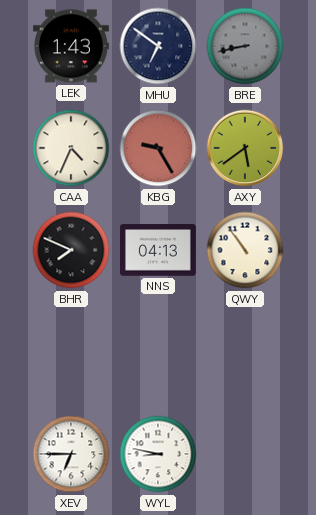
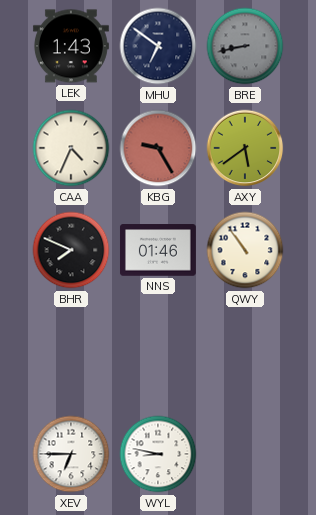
NNS: 04:13 -> 01:46 (158, 250)
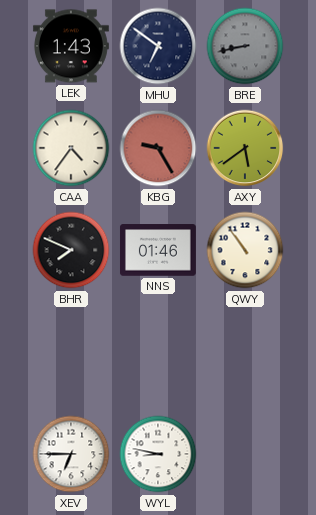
CAA: 4:34 -> 4:36 (71, 148)
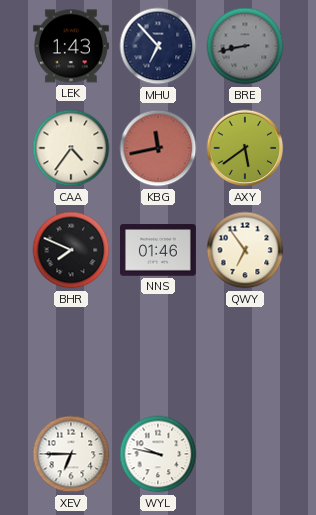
MHU: 6:51 -> 6:53 (158, 46)
KBG: 9:25 -> 11:43 (158, 148)
QWY: 10:54 -> 6:54 (245, 250)
WYL: 8:47 -> 9:47 (158, 454)
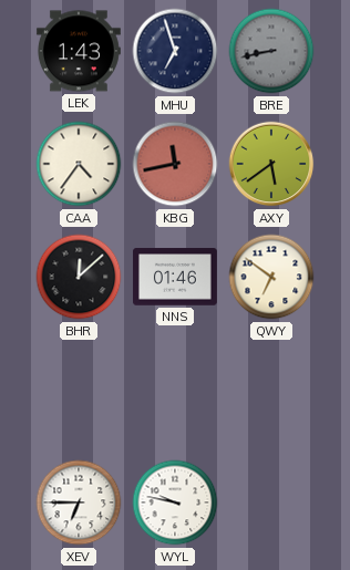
MHU: 6:53 -> 6:57 (175, 51)
BHR: 7:49 -> 12:08 (79, 277)
QWY: 6:54 -> 6:51 (271, 277)
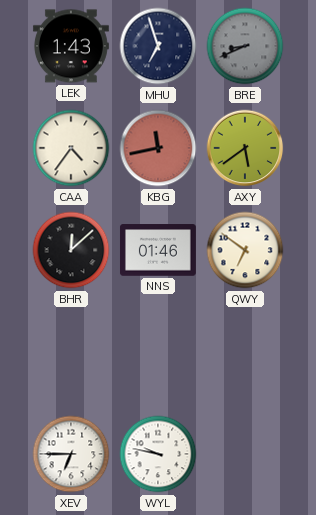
BRE: 8:43 -> 8:41 (245, 46)
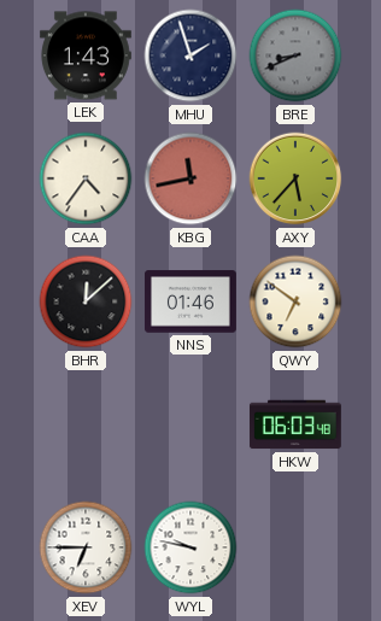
MHU: 6:57 -> 1:57 (190, 55)
AXY: 5:39 -> 5:37 (295, 178)
HKW: none -> 06:03 (295, 424)
